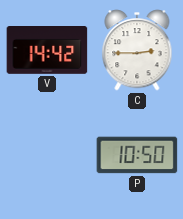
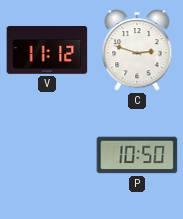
V: 14:42 -> 11:12 (47, 51)
C: 2:45 -> 2:48 (137, 50)
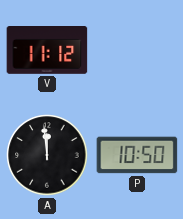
C: 2:48 -> none (137, 50)
A: none -> 11:59 (47, 155)
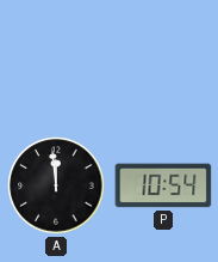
V: 11:12 -> none (47, 51)
P: 10:50 -> 10:54 (163, 185)
